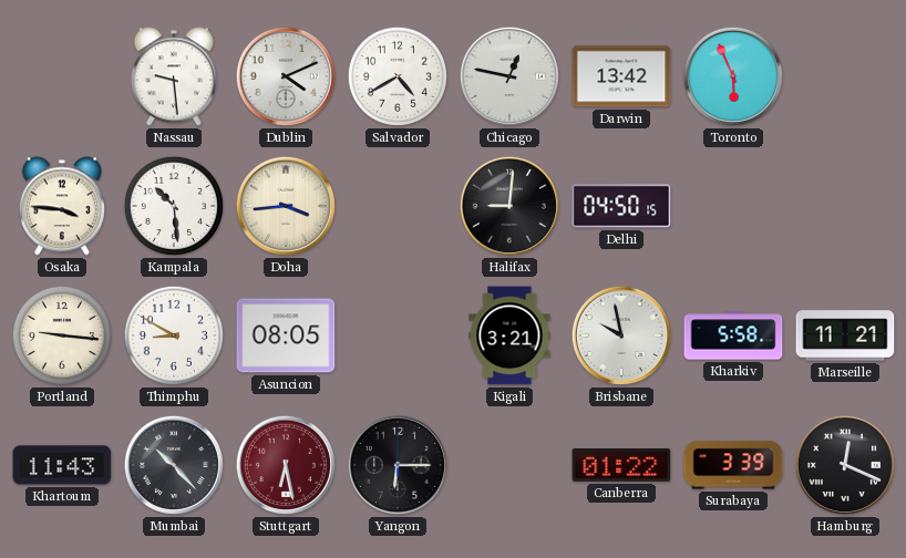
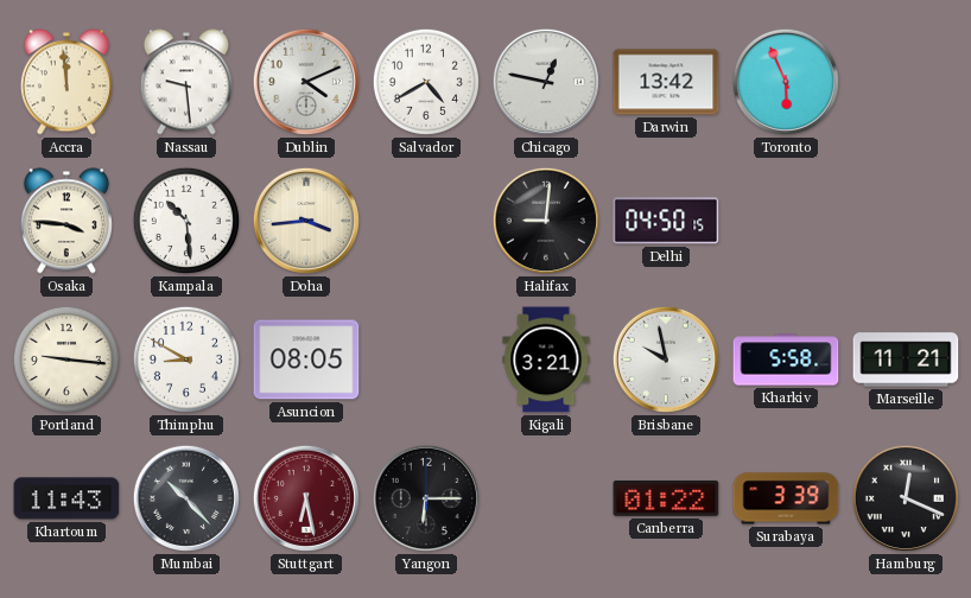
Accra: none -> 11:59 (66, 82)
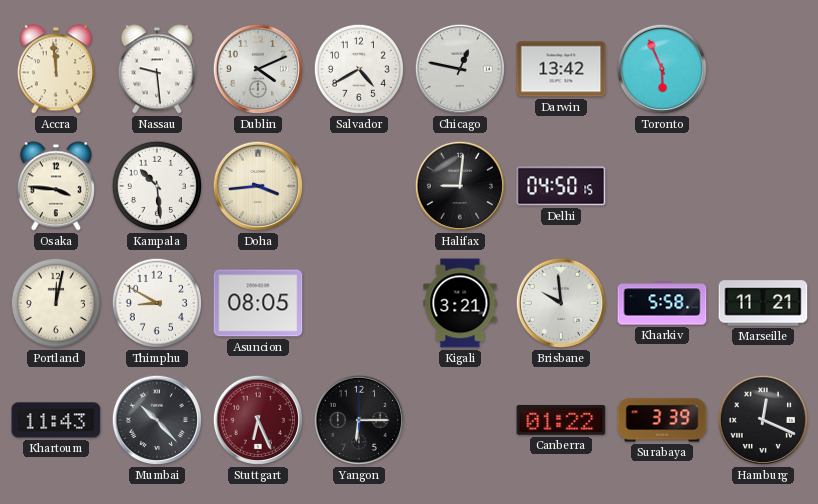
Portland: 9:16 -> 12:02 (56, 303)
Brisbane: 9:58 -> 9:59 (561, 303)
Stuttgart: 6:28 -> 6:26 (258, 420)
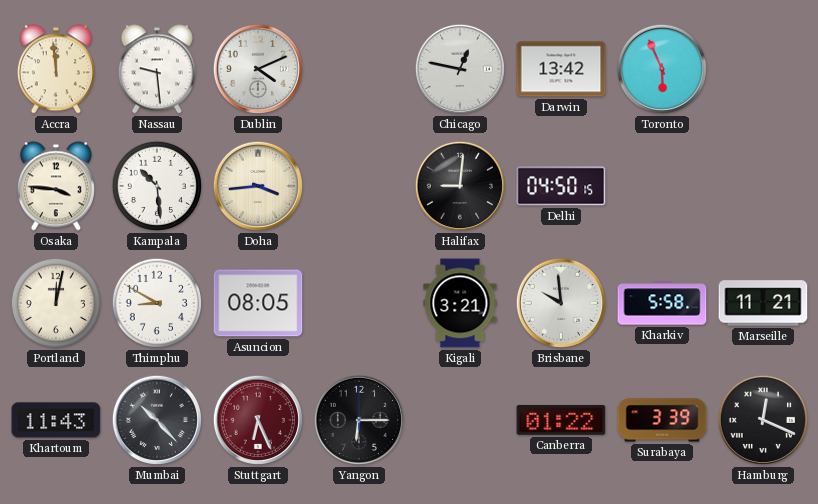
Salvador: 4:40 -> none (359, 69)
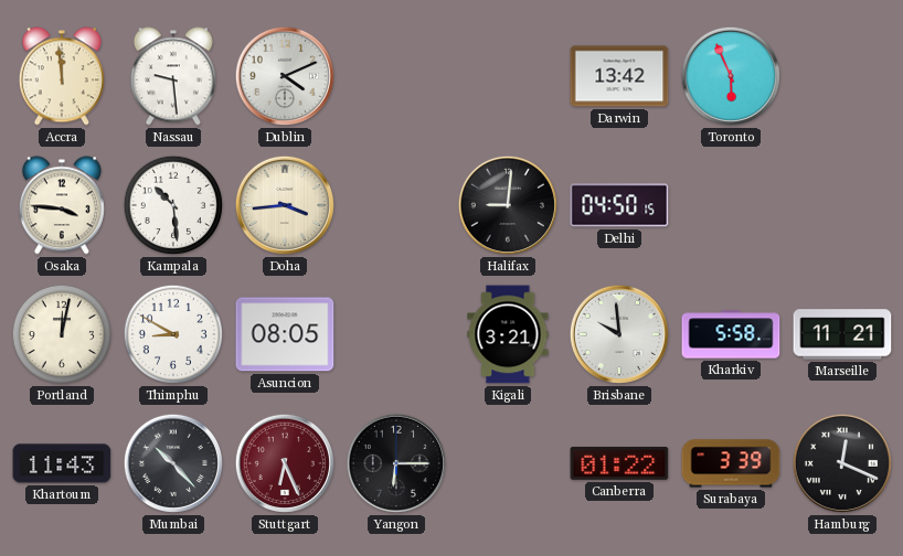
Chicago: 12:47 -> none (460, 69)
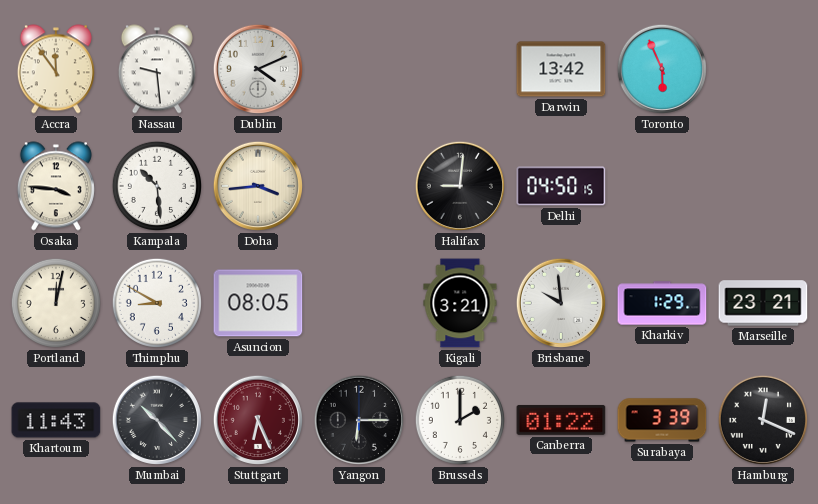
Accra: 11:59 -> 11:54 (56, 69)
Kharkiv: 5:58 -> 1:29 (662, 303)
Marseille: 11:21 -> 23:21 (763, 303)
Brussels: none -> 2:00 (460, 420)
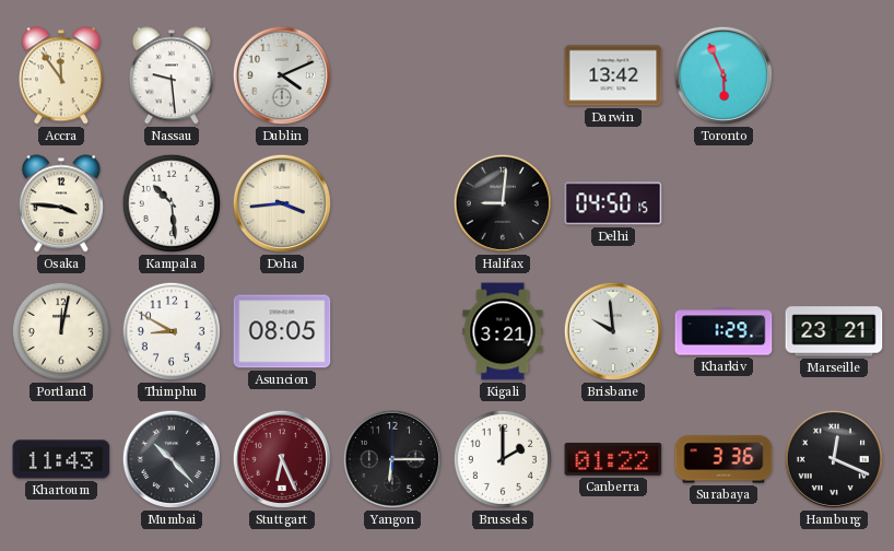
Surabaya: 3:39 -> 3:36 (724, 459)
